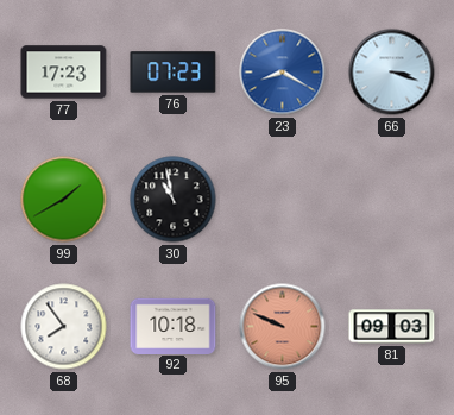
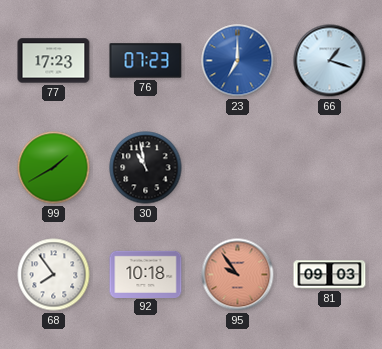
23: 8:20 -> 7:00 (238, 61)
66: 3:18 -> 1:18 (330, 61)
95: 9:49 -> 9:54 (238, 275)
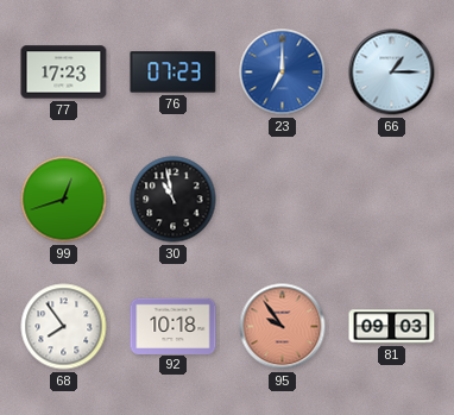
66: 1:18 -> 1:15 (392, 73)
99: 1:40 -> 12:42 (64, 200)
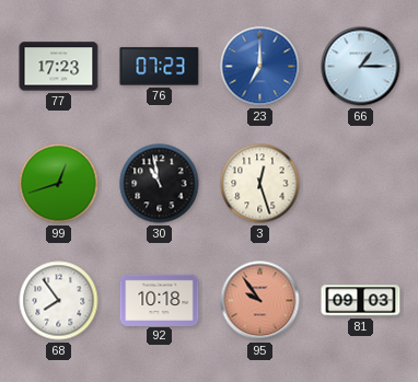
3: none -> 12:27 (260, 184)
